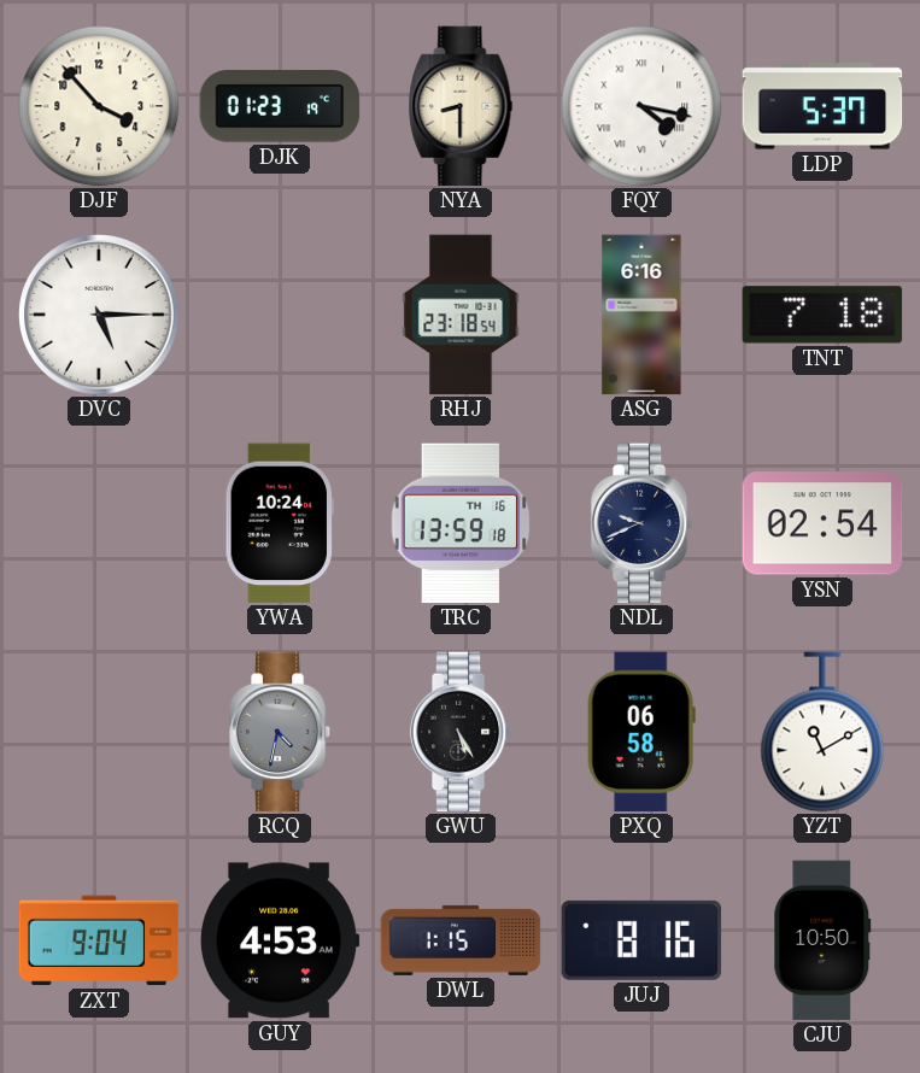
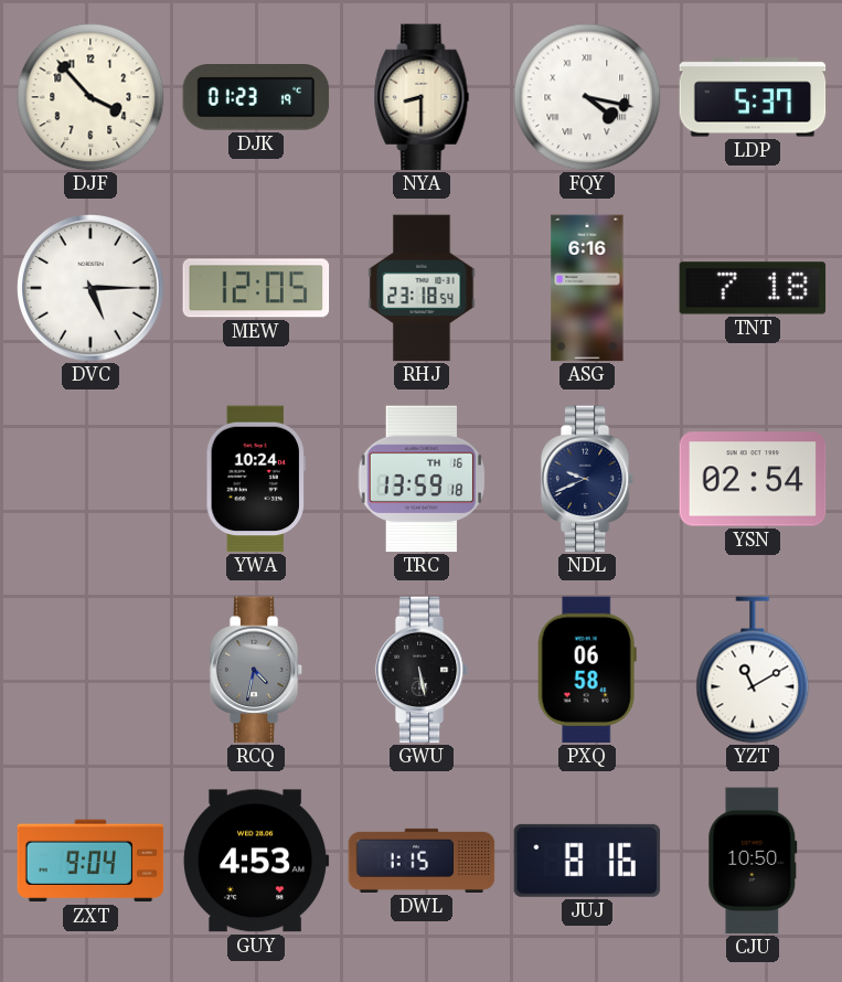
MEW: none -> 12:05 (256, 288)
GWU: 5:25 -> 5:28 (422, 670)
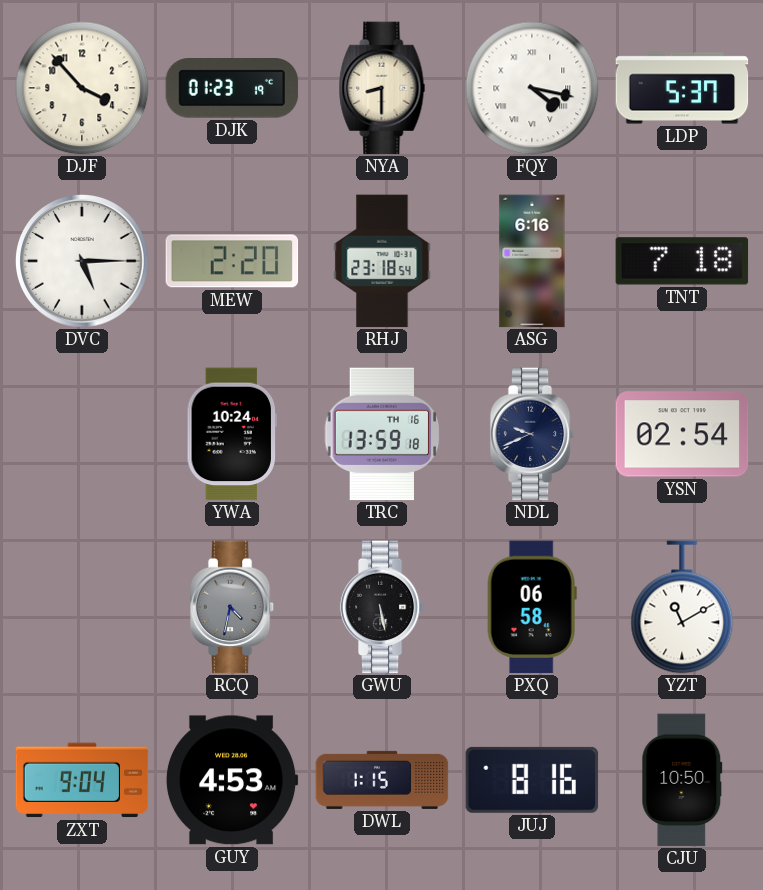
MEW: 12:05 -> 2:20 (232, 261)
